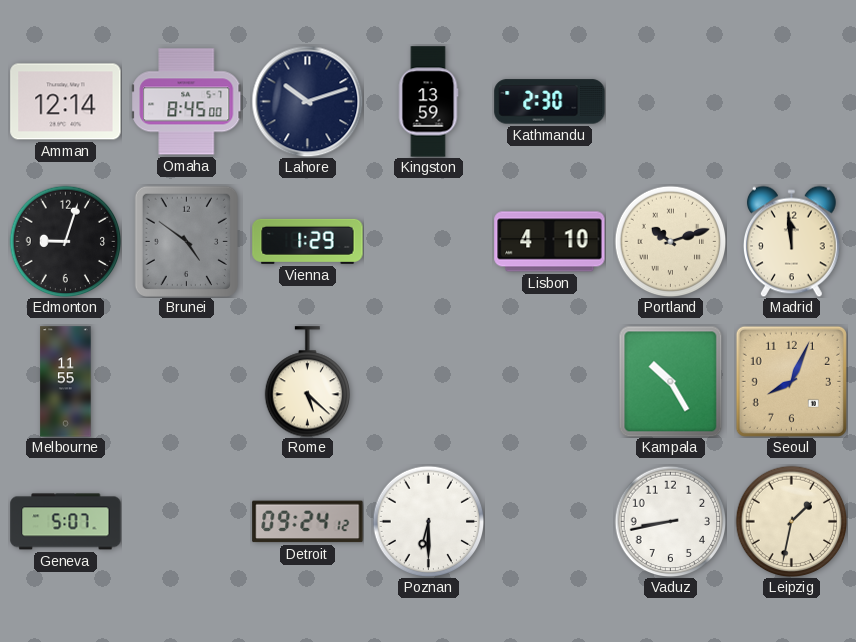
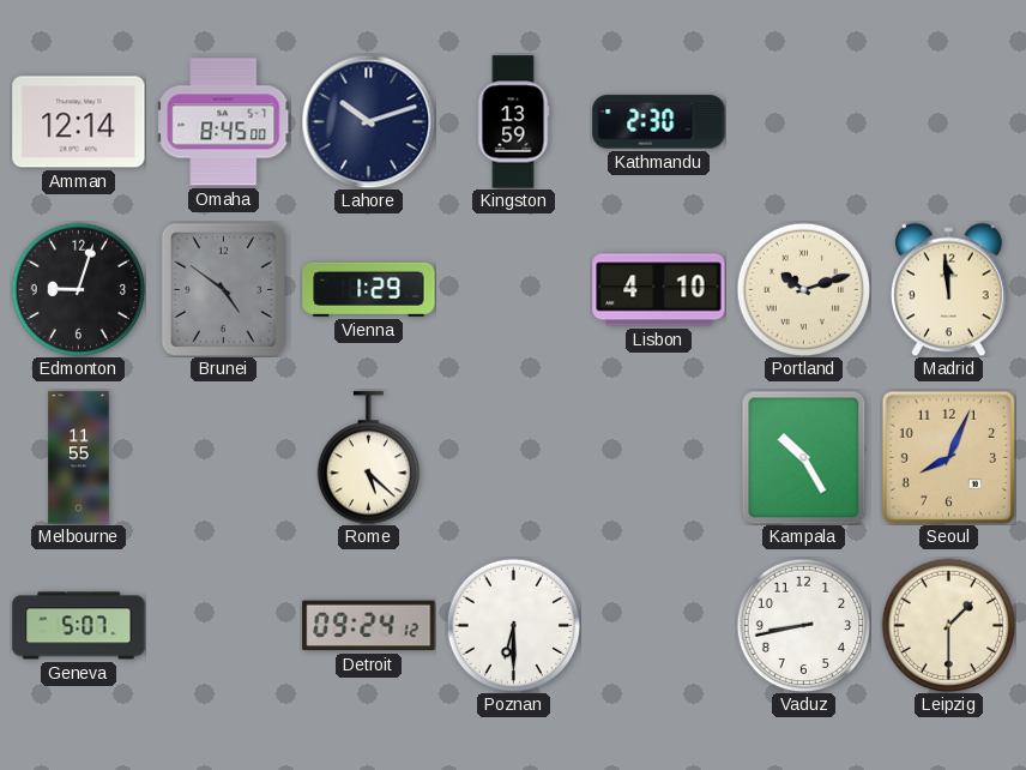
Leipzig: 1:32 -> 1:30 (948, 625)
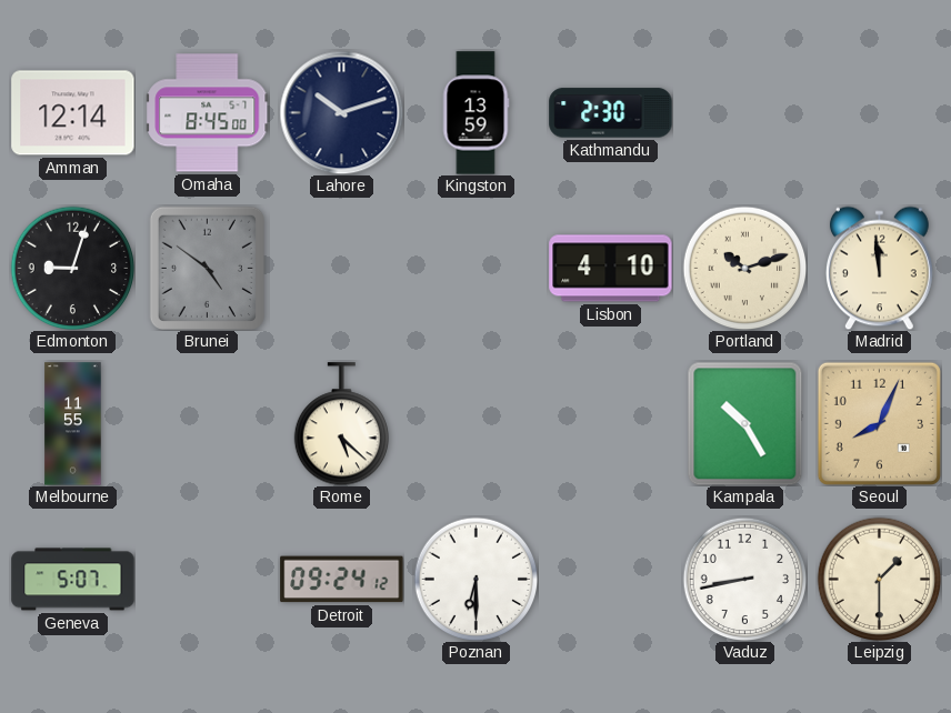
Vienna: 1:29 -> none (369, 289)
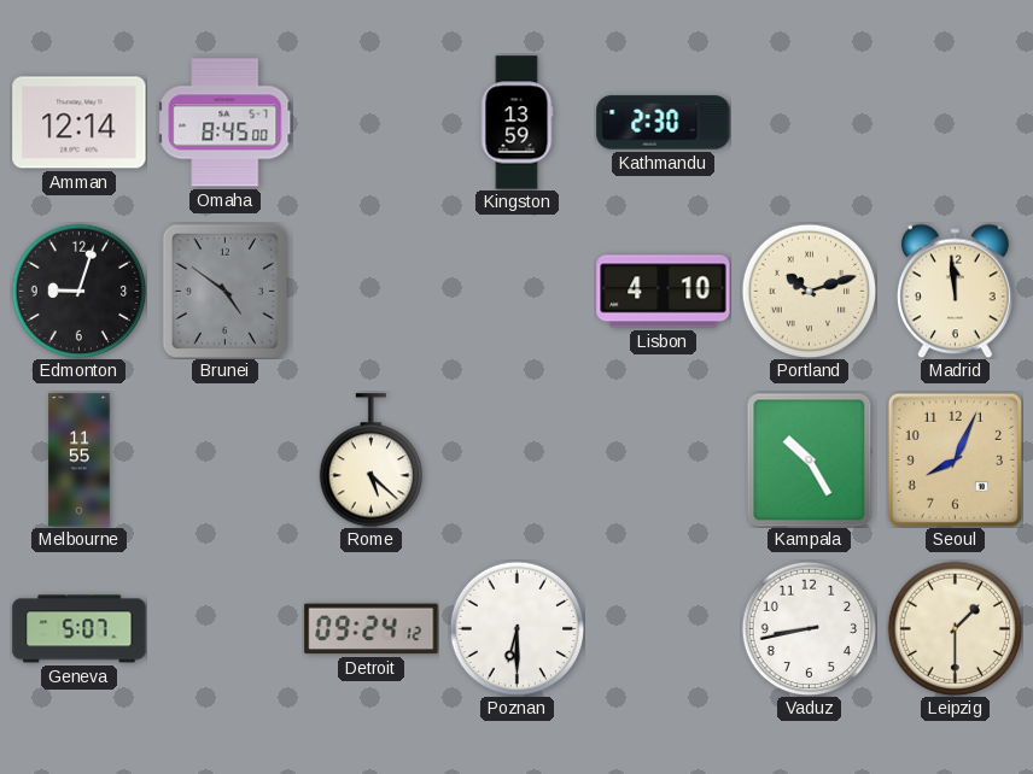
Lahore: 10:12 -> none (341, 112)
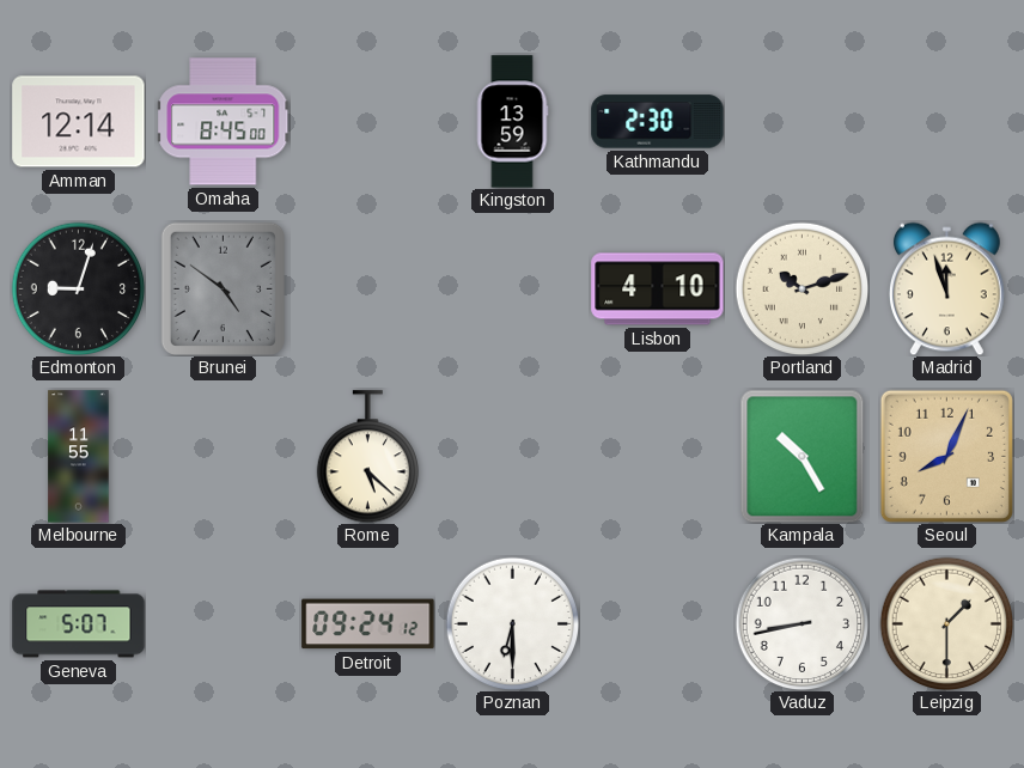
Madrid: 11:59 -> 11:57 (947, 288)
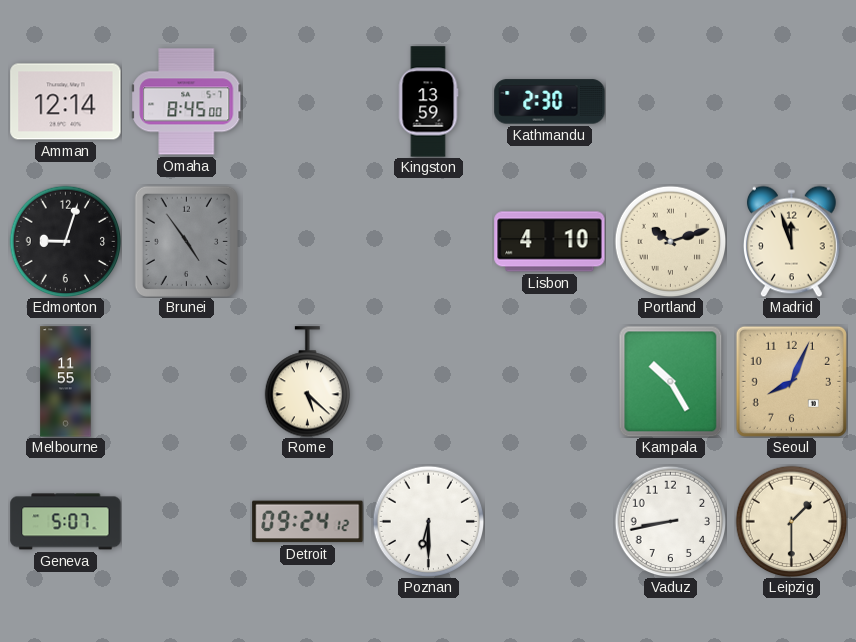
Brunei: 4:51 -> 4:54 (186, 241)
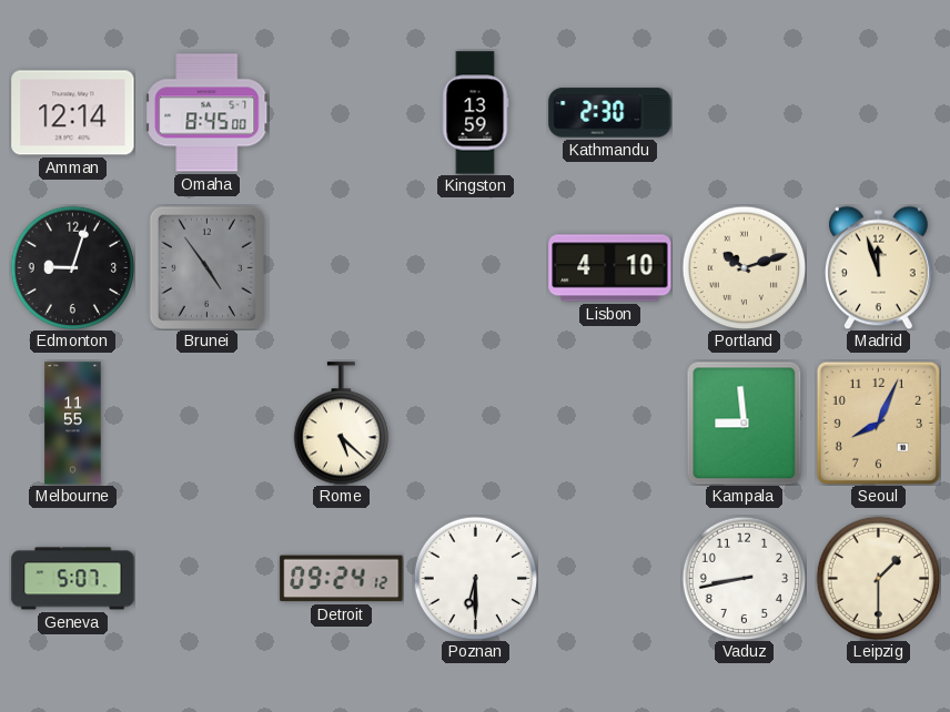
Kampala: 10:25 -> 8:59 (745, 423)
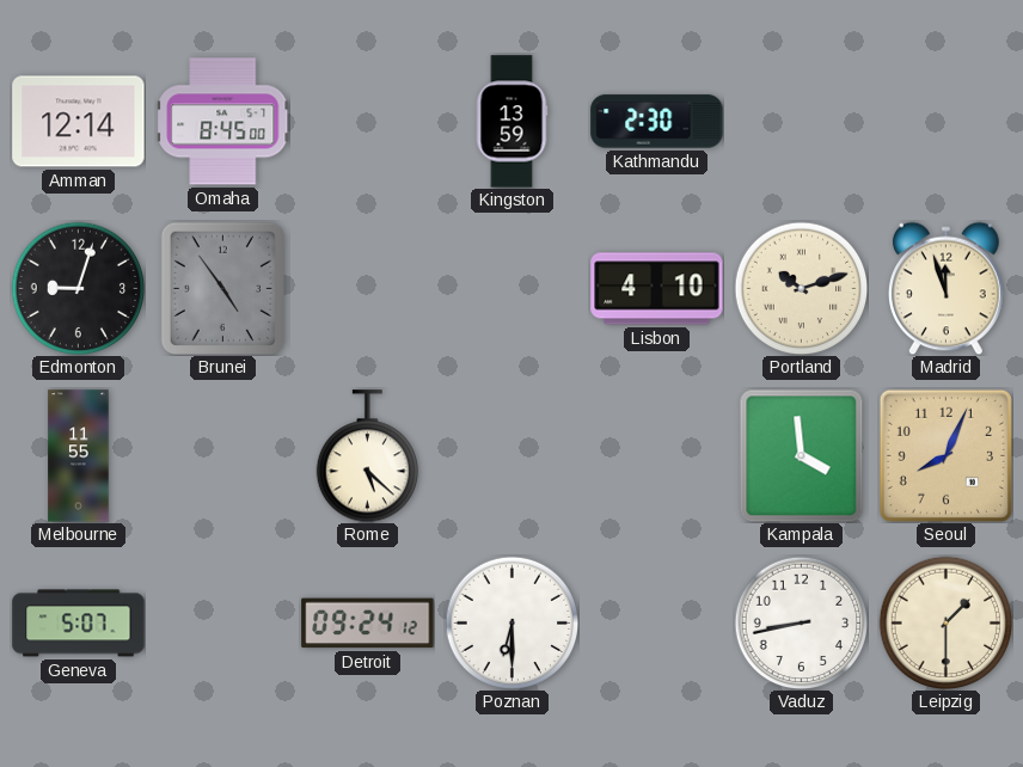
Kampala: 8:59 -> 3:59 (802, 455)
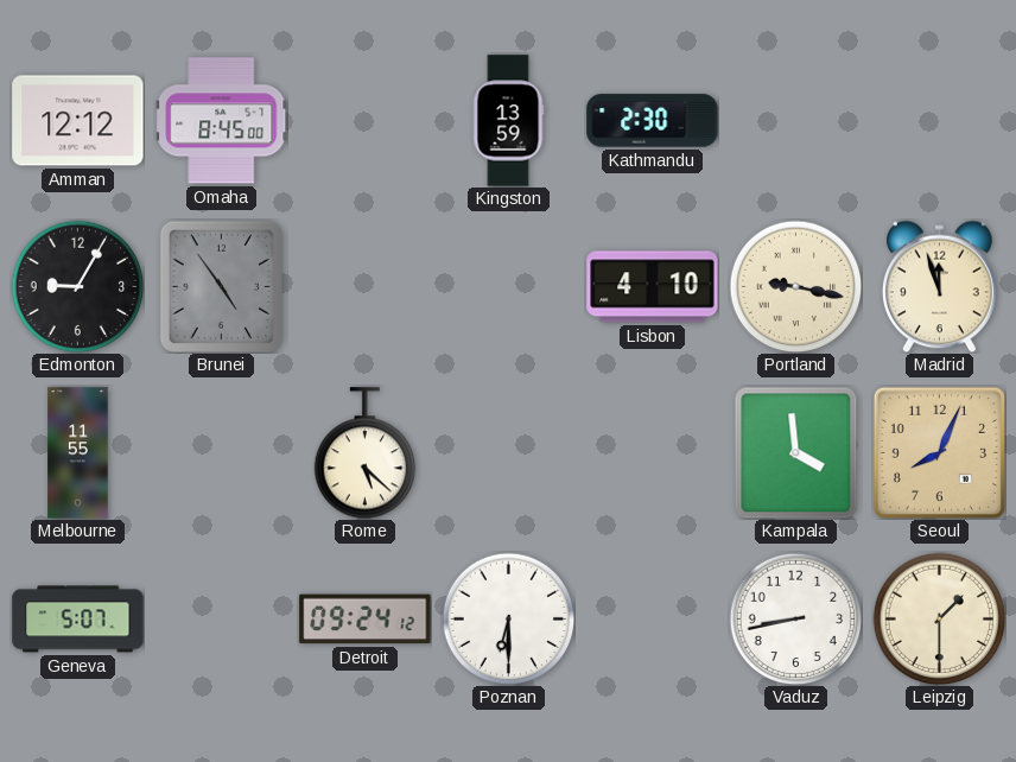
Amman: 12:14 -> 12:12 (78, 121)
Edmonton: 9:03 -> 9:05 (77, 286)
Portland: 10:12 -> 9:17 (795, 286)
